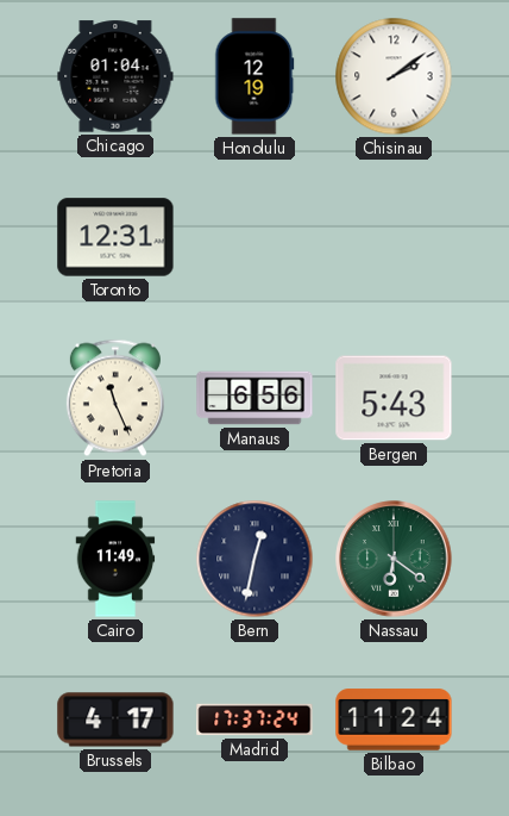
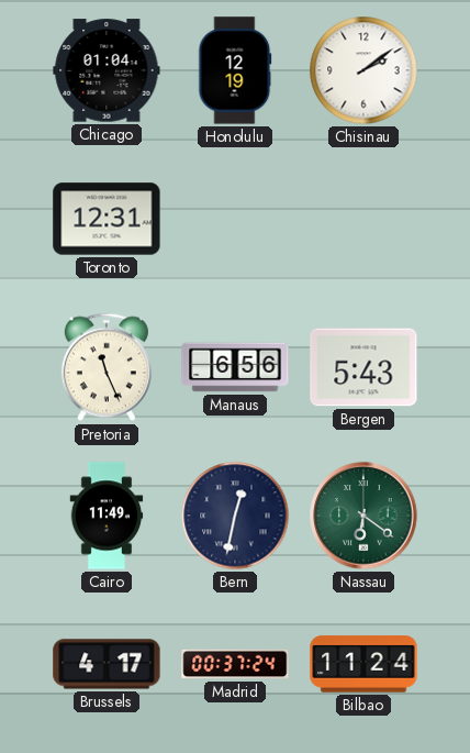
Madrid: 17:37 -> 00:37 (235, 664)
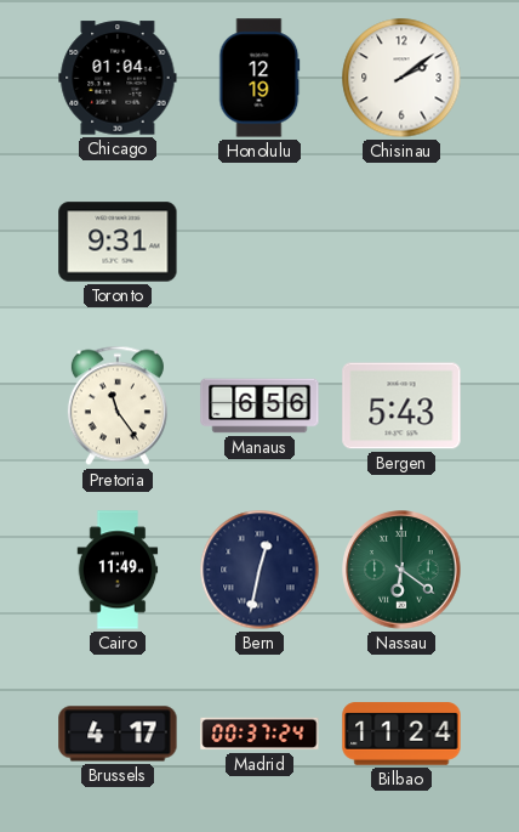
Toronto: 12:31 -> 9:31 (118, 242)
Pretoria: 11:26 -> 11:24 (118, 406)
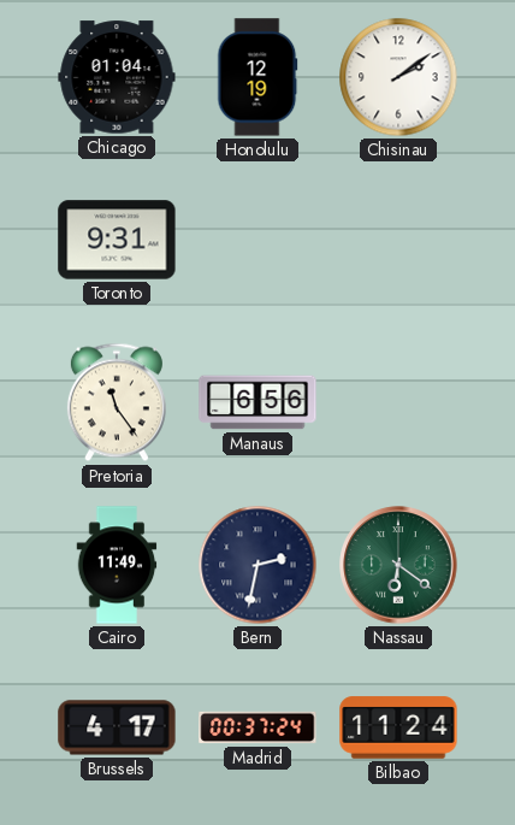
Bergen: 5:43 -> none (401, 406)
Bern: 12:32 -> 2:32 (257, 565)
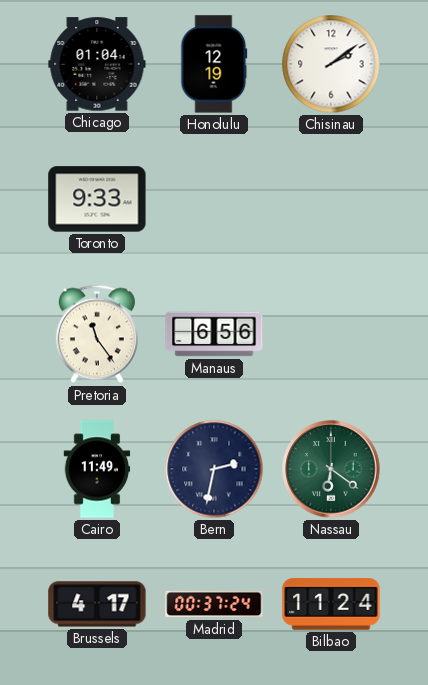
Toronto: 9:31 -> 9:33 (97, 199)
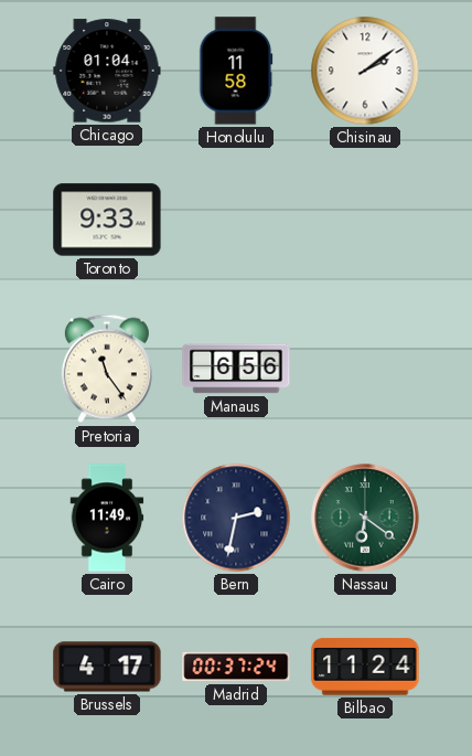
Honolulu: 12:19 -> 11:58 (236, 71)
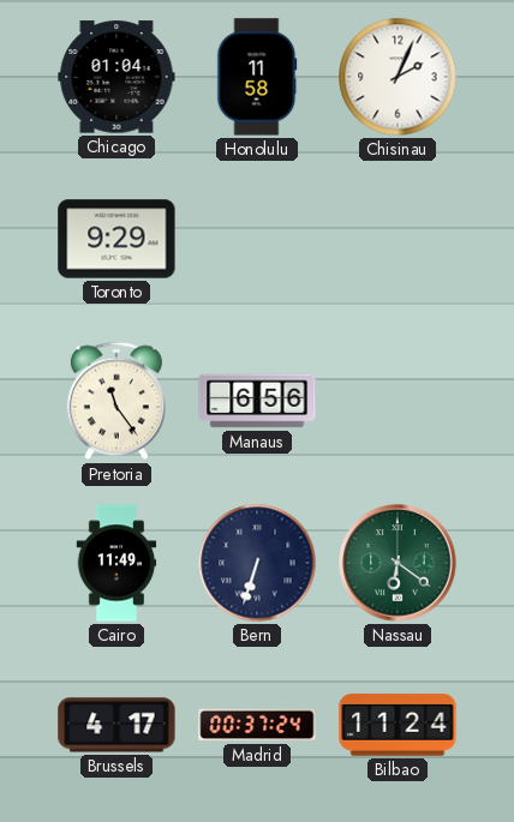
Chisinau: 2:09 -> 2:04 (398, 77)
Toronto: 9:33 -> 9:29 (116, 239)
Bern: 2:32 -> 6:33 (257, 563)
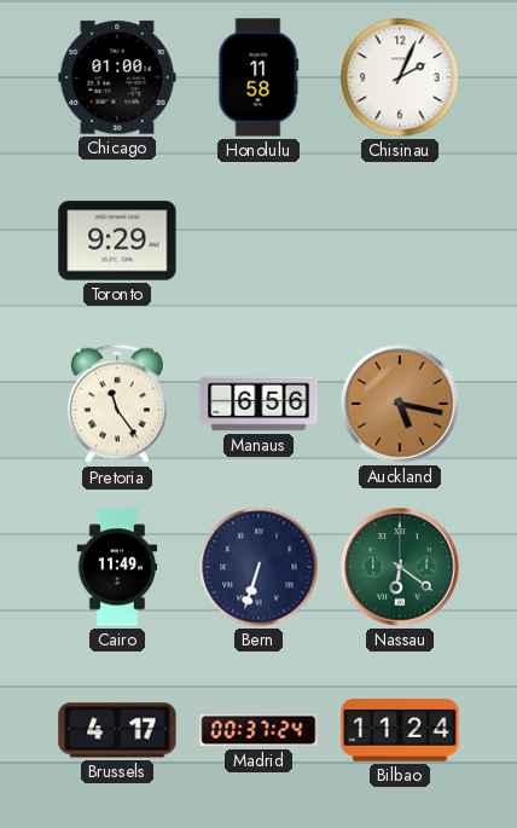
Chicago: 01:04 -> 01:00 (117, 77)
Auckland: none -> 5:17 (400, 404)
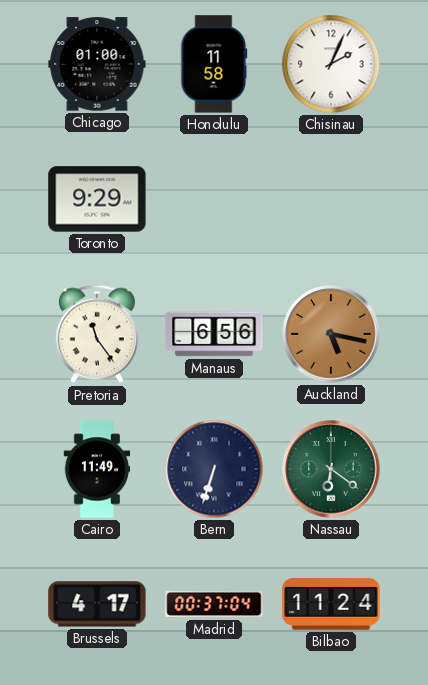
Madrid: 00:37:24 -> 00:37:04 (214, 604)
